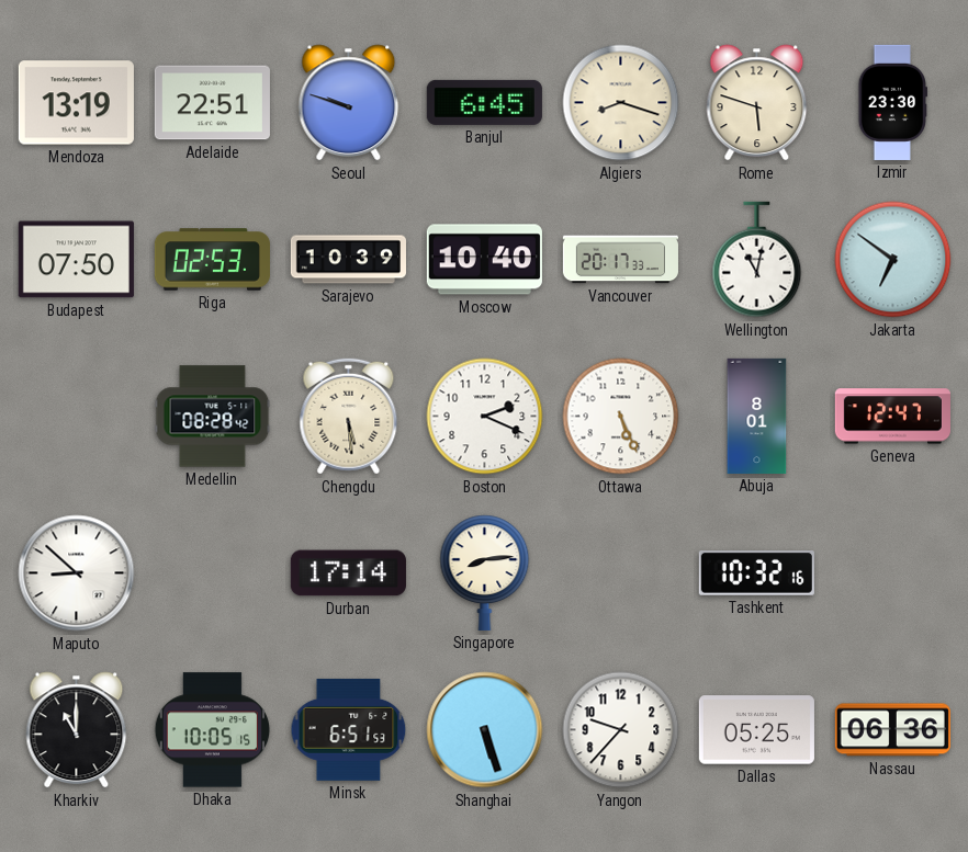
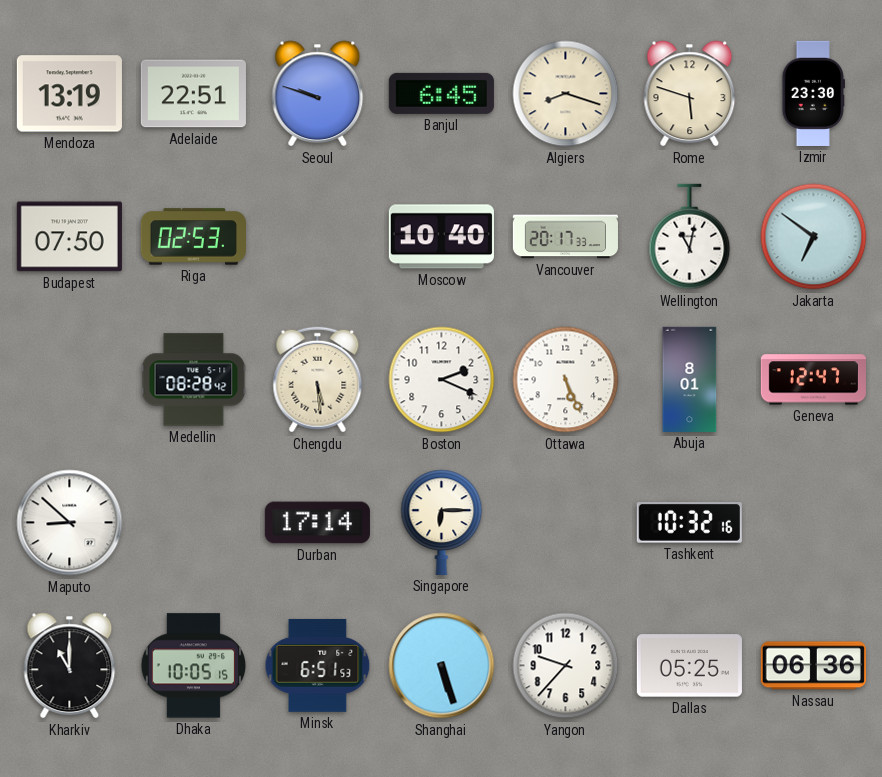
Sarajevo: 10:39 -> none (348, 260)
Singapore: 8:14 -> 6:15 (442, 522)
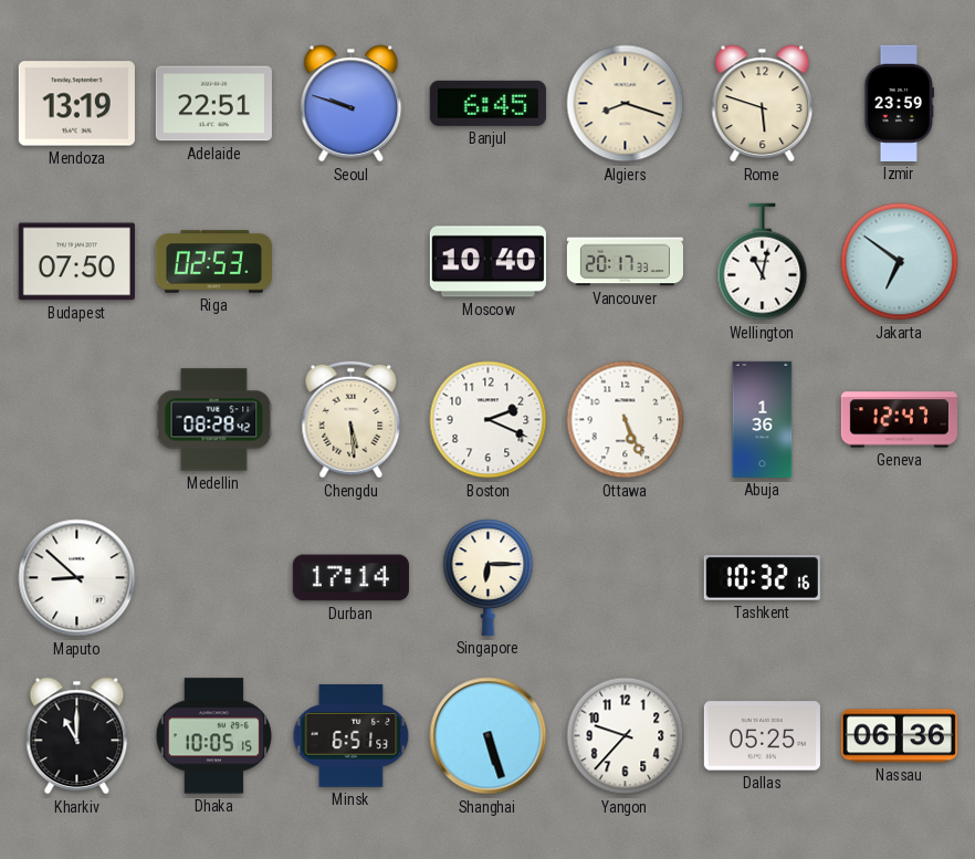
Izmir: 23:30 -> 23:59 (899, 103)
Abuja: 8:01 -> 1:36 (763, 419)
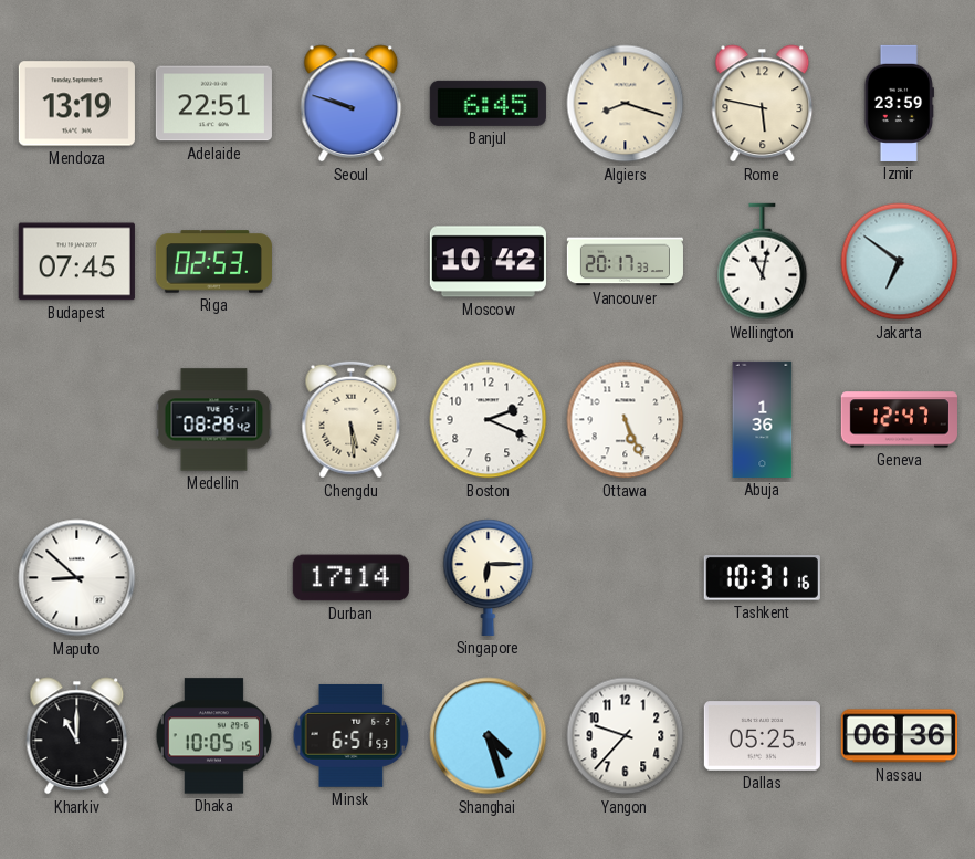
Rome: 5:48 -> 5:47 (763, 104)
Budapest: 07:50 -> 07:45 (76, 262)
Moscow: 10:40 -> 10:42 (487, 262)
Tashkent: 10:32 -> 10:31 (762, 578)
Shanghai: 5:27 -> 4:27 (489, 736)
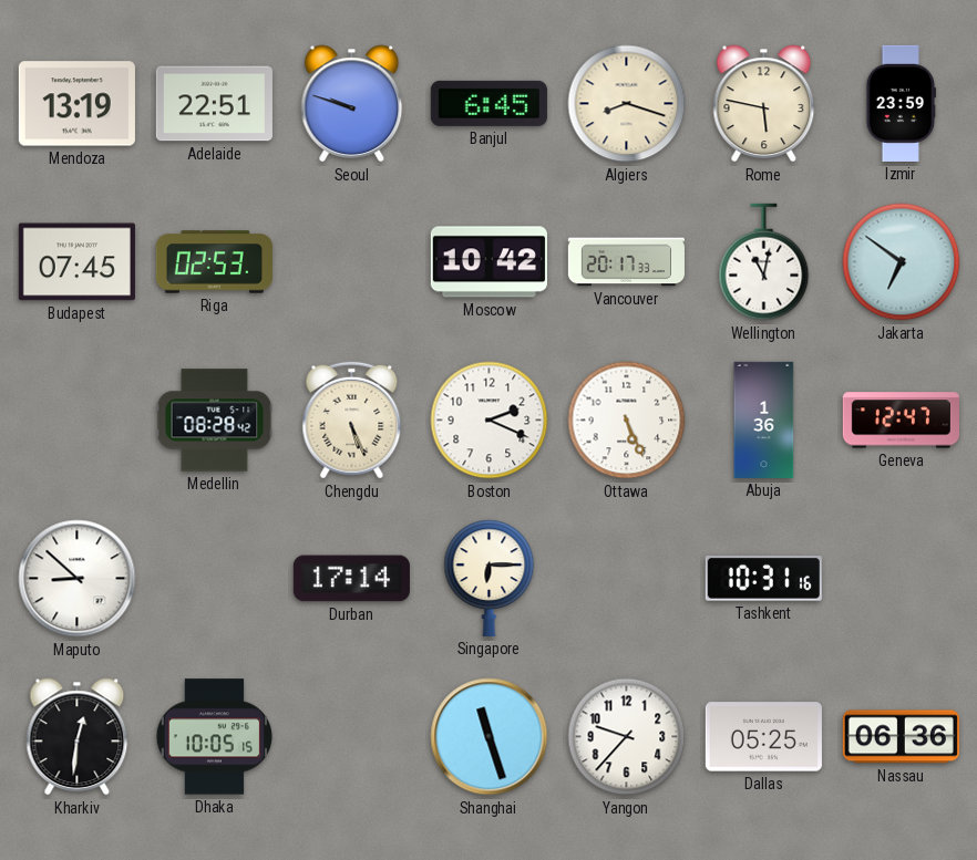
Chengdu: 5:29 -> 5:26 (352, 421)
Kharkiv: 11:00 -> 12:31 (78, 737)
Minsk: 6:51 -> none (352, 735)
Shanghai: 4:27 -> 11:27 (490, 737)
